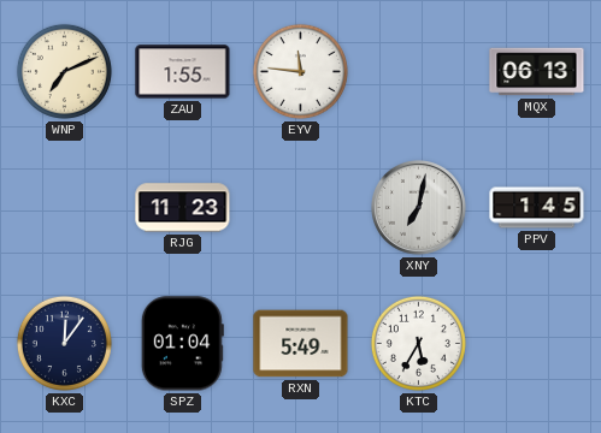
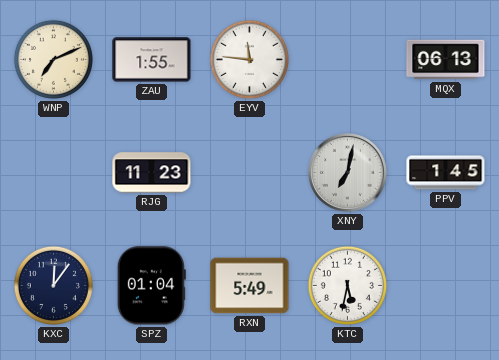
KTC: 5:35 -> 5:32 (347, 285)
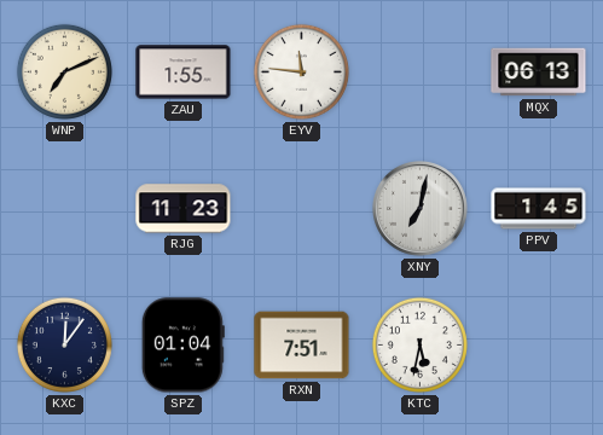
RXN: 5:49 -> 7:51 (302, 346)
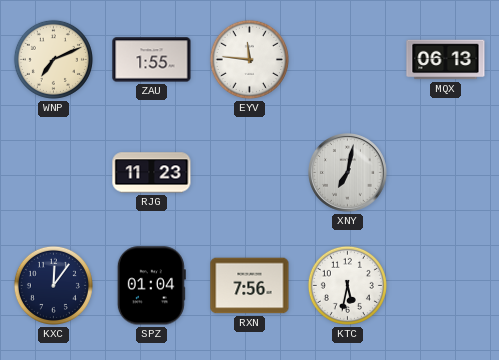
PPV: 1:45 -> none (539, 209)
RXN: 7:51 -> 7:56 (250, 286)
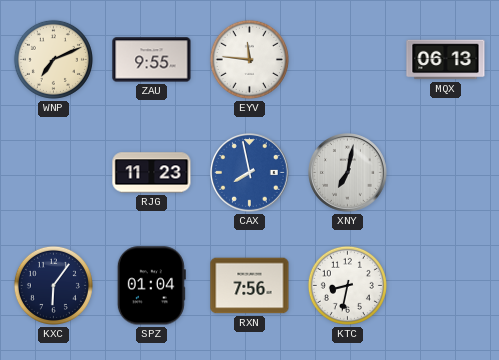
ZAU: 1:55 -> 9:55 (152, 60)
CAX: none -> 7:58 (250, 173)
KXC: 12:06 -> 6:06 (53, 285)
KTC: 5:32 -> 8:32 (347, 285)
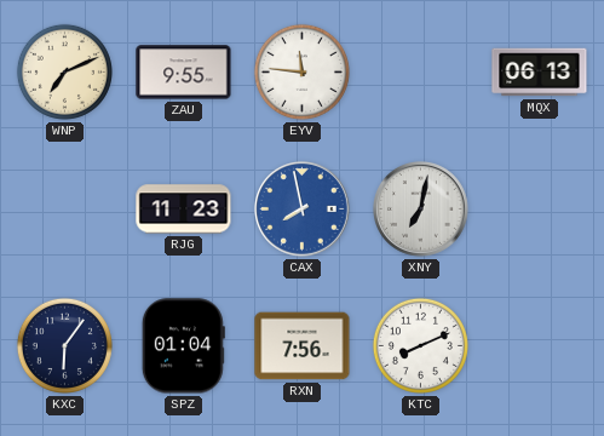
KTC: 8:32 -> 8:11 (420, 345)
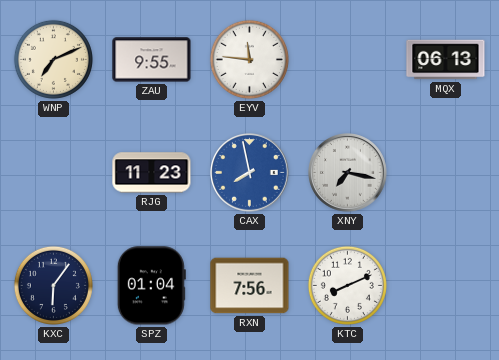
XNY: 7:02 -> 7:17 (348, 173)
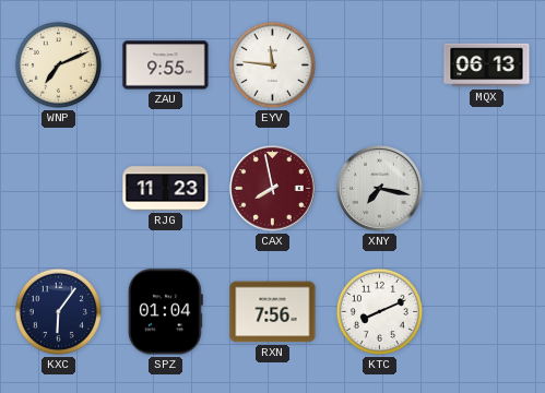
CAX dial: blue -> burgundy (273, 189)
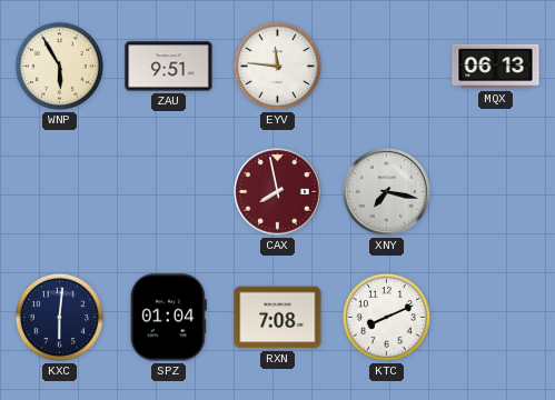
WNP: 7:11 -> 5:55 (59, 66)
ZAU: 9:55 -> 9:51 (169, 67)
RJG: 11:23 -> none (166, 189)
KXC: 6:06 -> 6:01 (59, 317)
RXN: 7:56 -> 7:08 (278, 318)
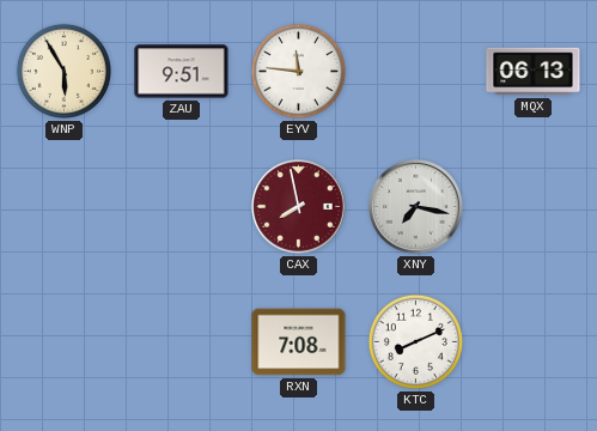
KXC: 6:01 -> none (59, 317)
SPZ: 01:04 -> none (168, 318)
